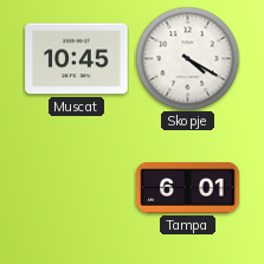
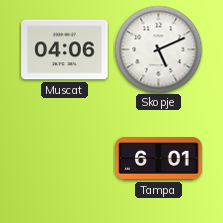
Muscat: 10:45 -> 04:06 (65, 50)
Skopje: 4:20 -> 5:11 (158, 49)
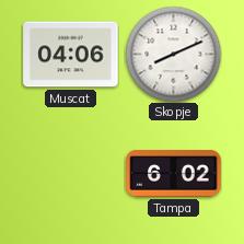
Skopje: 5:11 -> 8:11 (173, 54)
Tampa: 6:01 -> 6:02 (174, 174)
